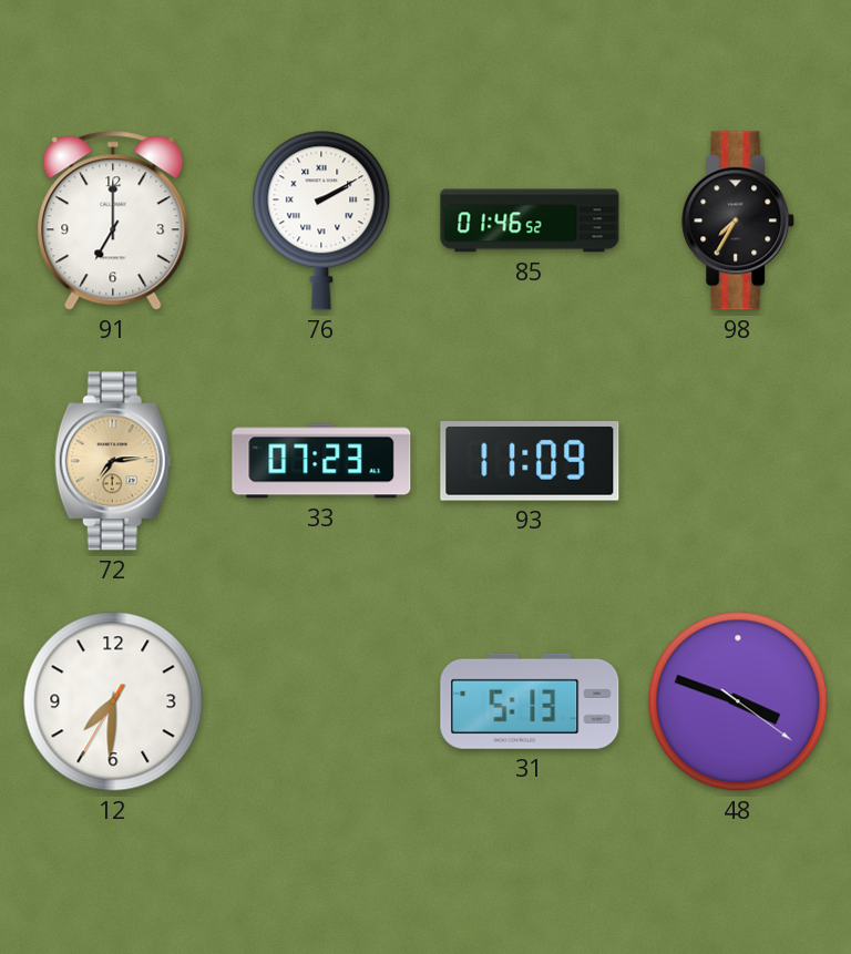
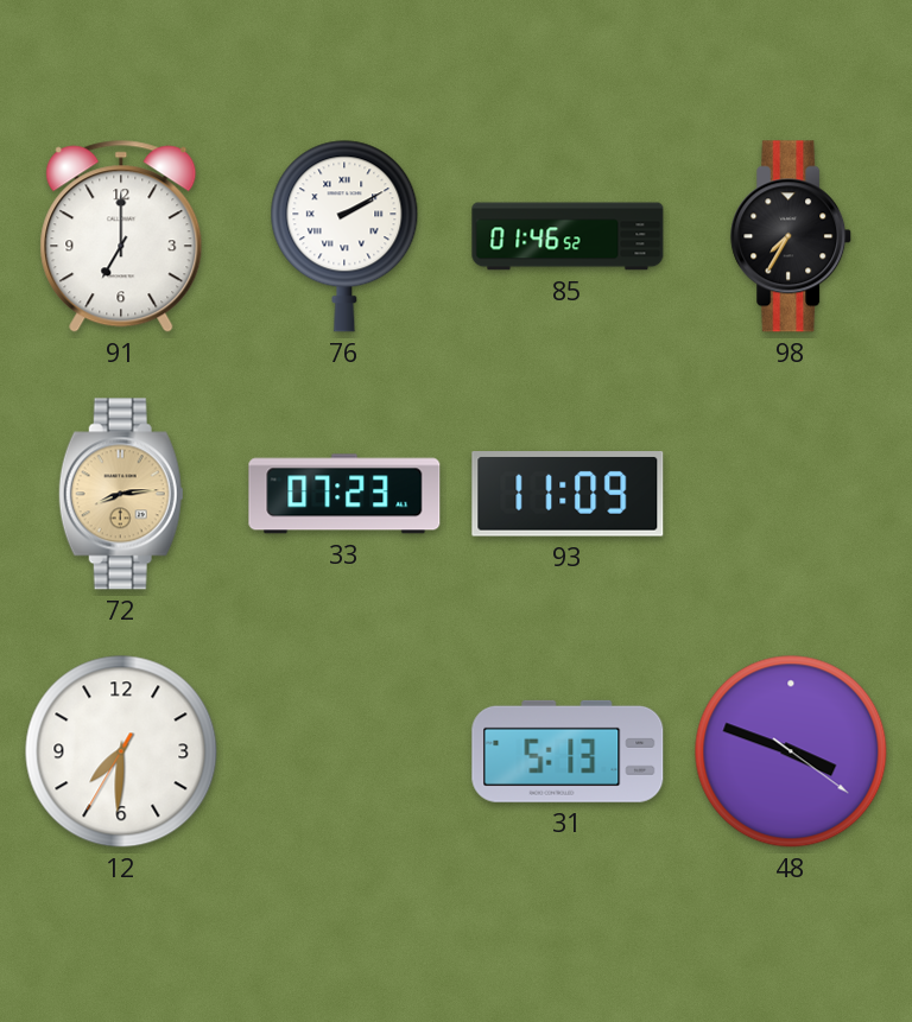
72: 7:14 -> 8:14 (121, 494)
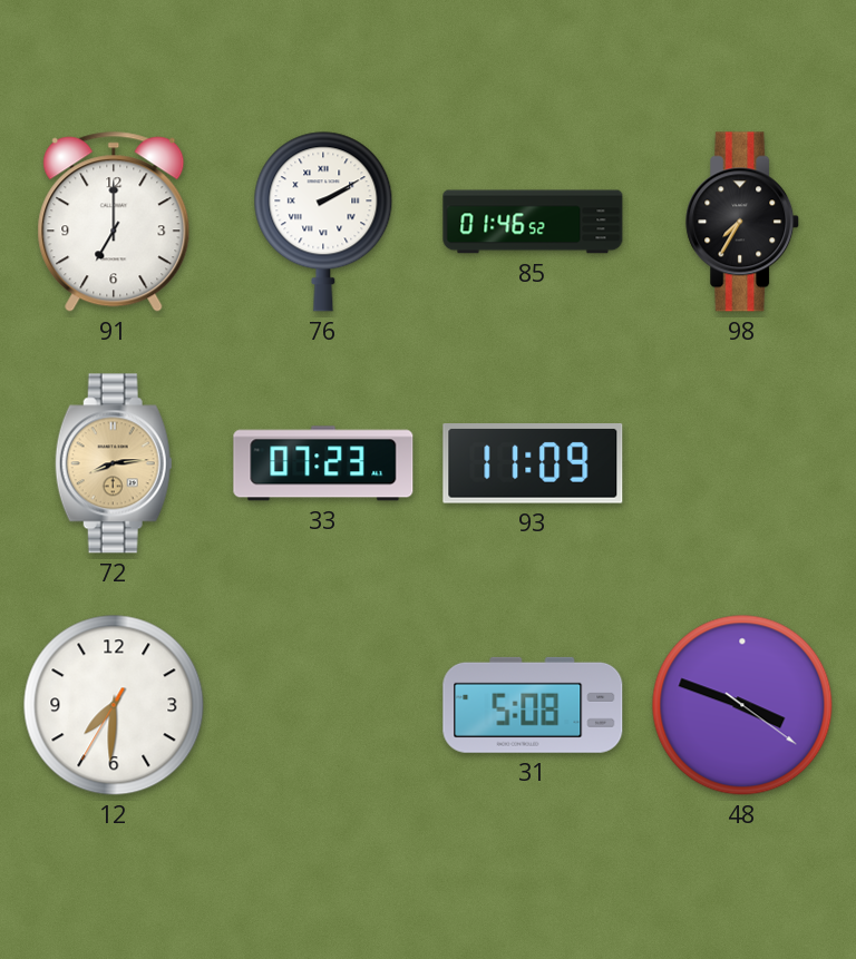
31: 5:13 -> 5:08 (533, 705)
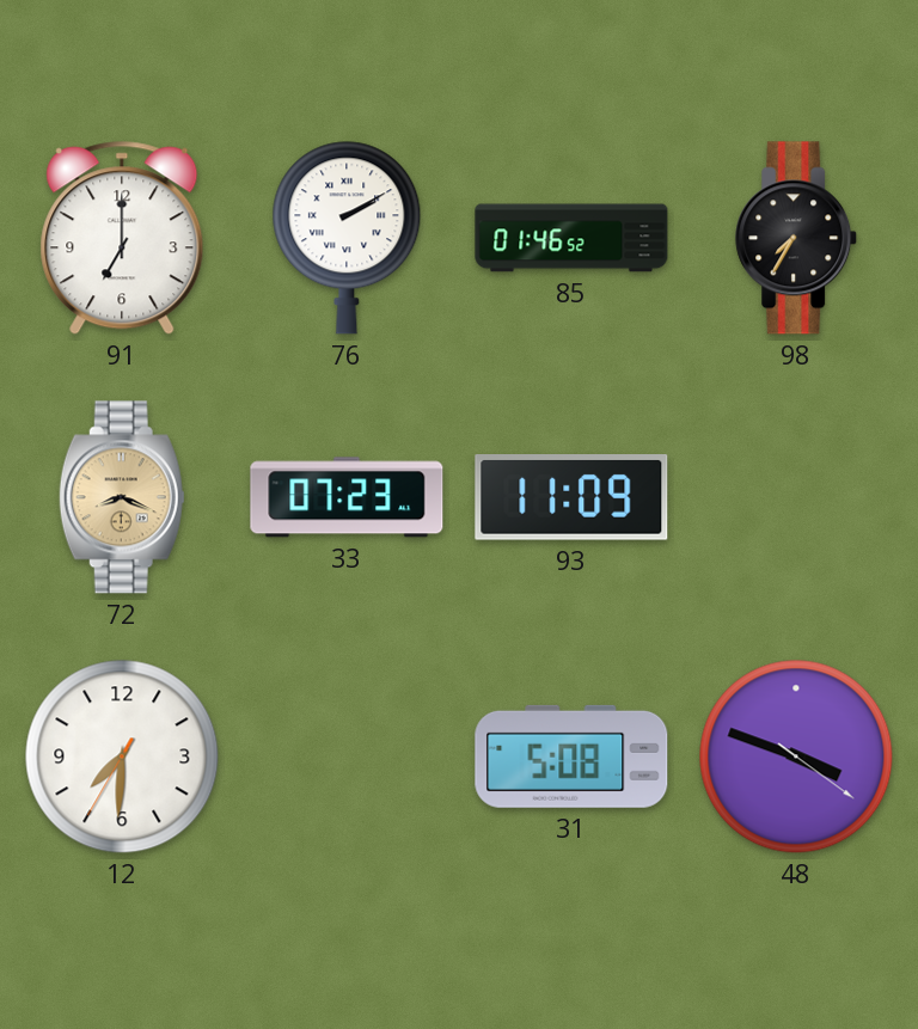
72: 8:14 -> 8:19 (122, 497)
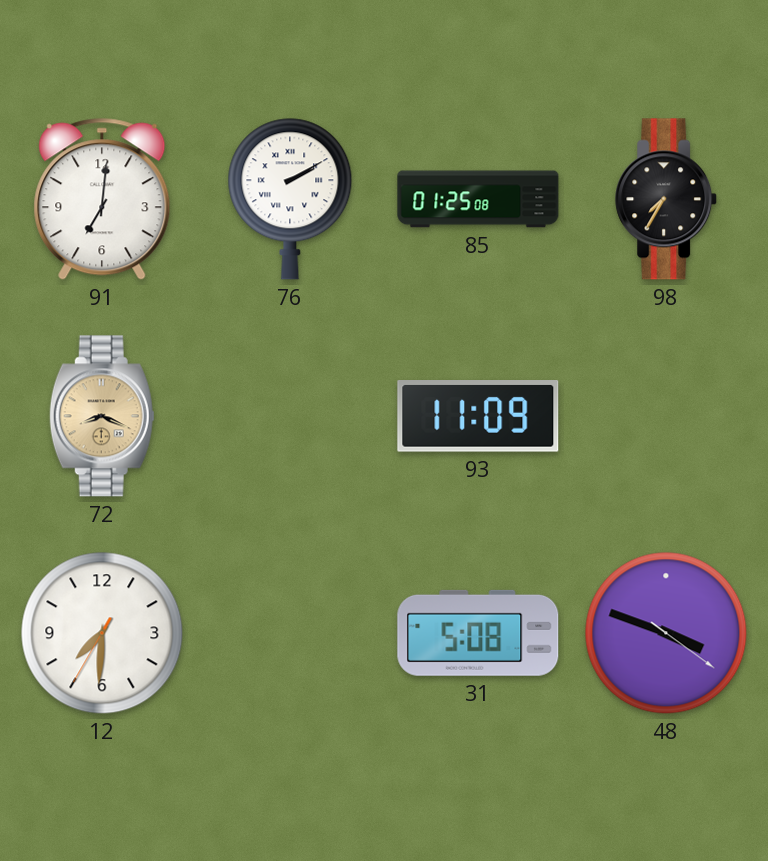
91: 7:00 -> 7:01 (102, 199)
85: 01:46 -> 01:25 (478, 199)
33: 07:23 -> none (347, 497)
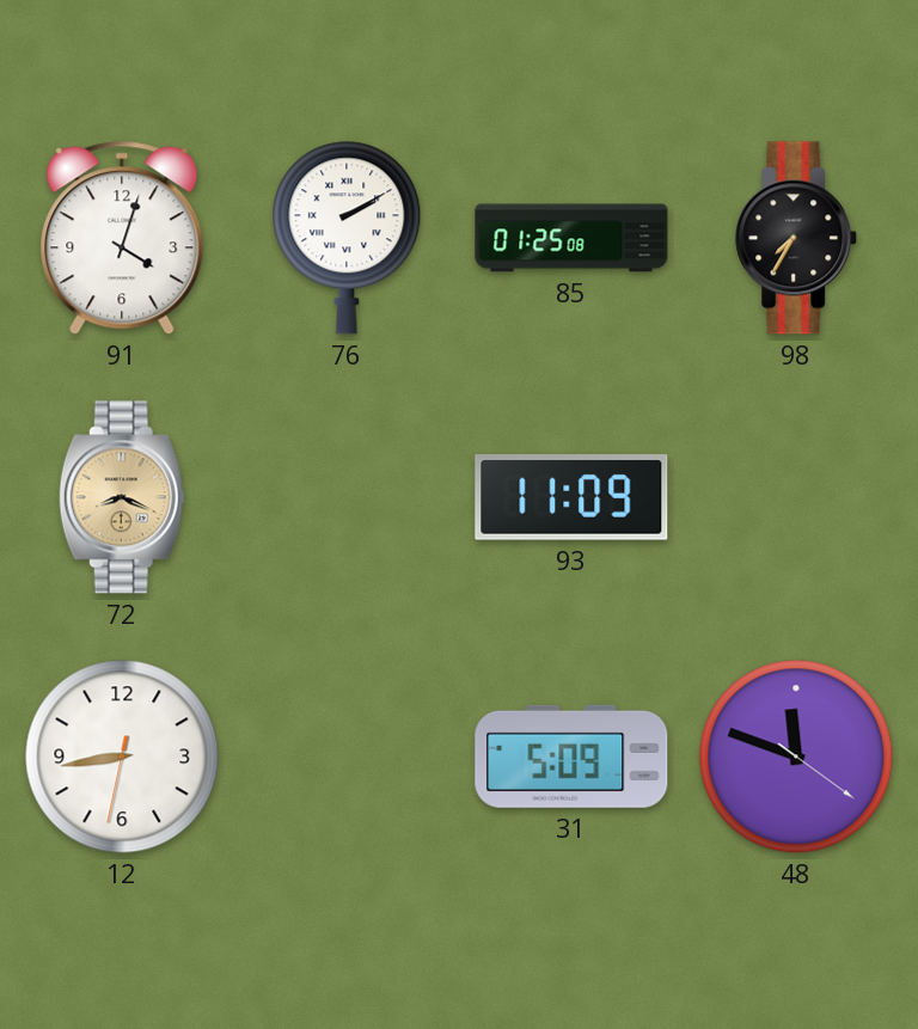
91: 7:01 -> 4:03 (122, 238)
12: 7:30 -> 8:43 (122, 757)
31: 5:08 -> 5:09 (571, 757)
48: 3:48 -> 11:48 (796, 757)
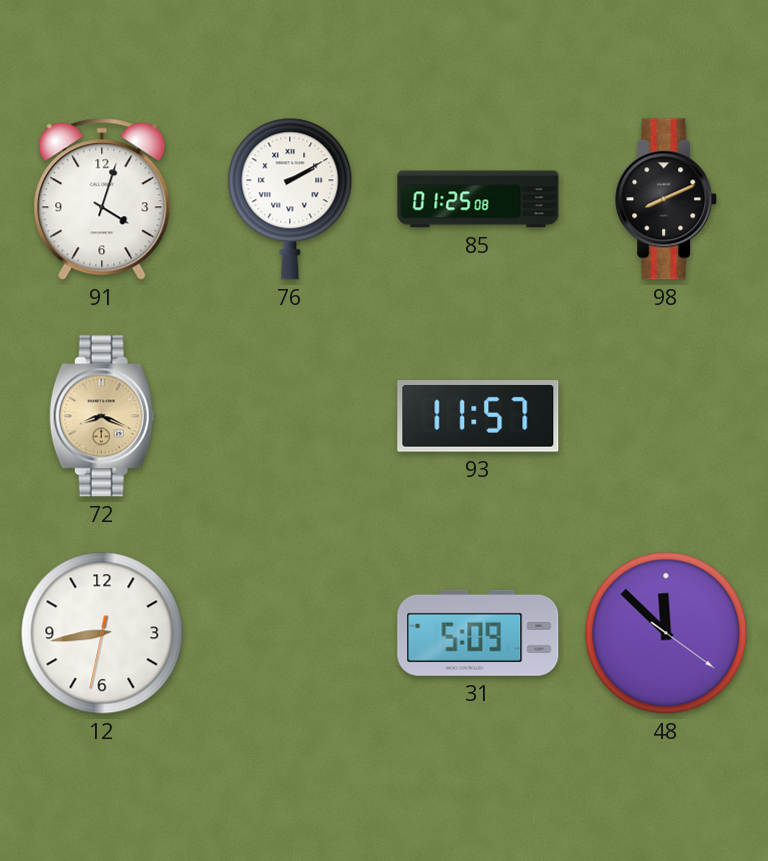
98: 7:35 -> 8:11 (667, 199)
93: 11:09 -> 11:57 (478, 417)
48: 11:48 -> 11:52 (666, 633)
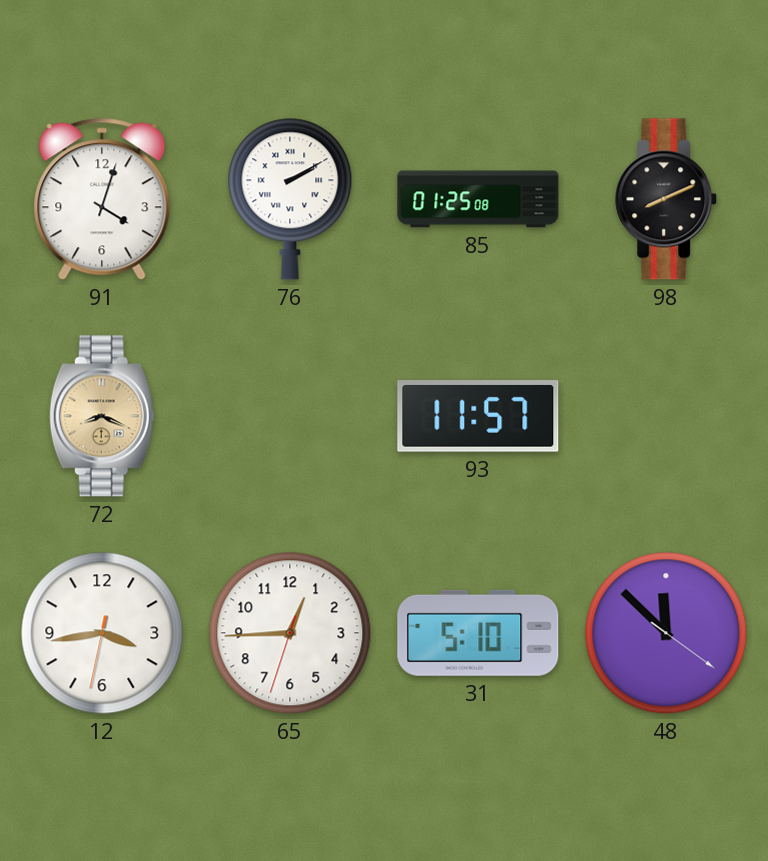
12: 8:43 -> 3:43 (102, 633)
65: none -> 12:44 (290, 633)
31: 5:09 -> 5:10 (478, 633)
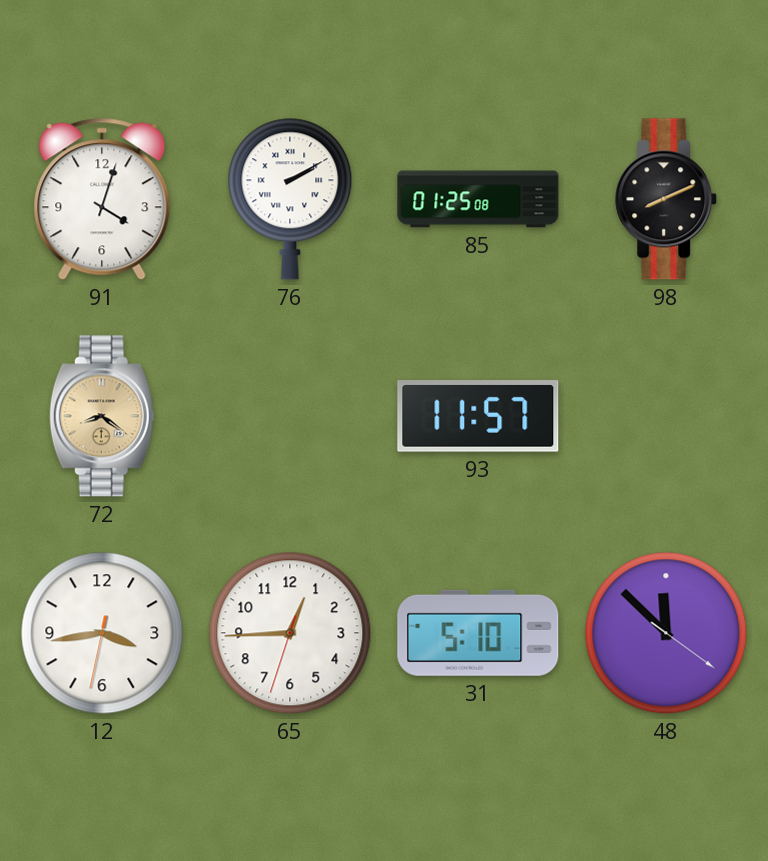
72: 8:19 -> 8:21 (102, 416)
